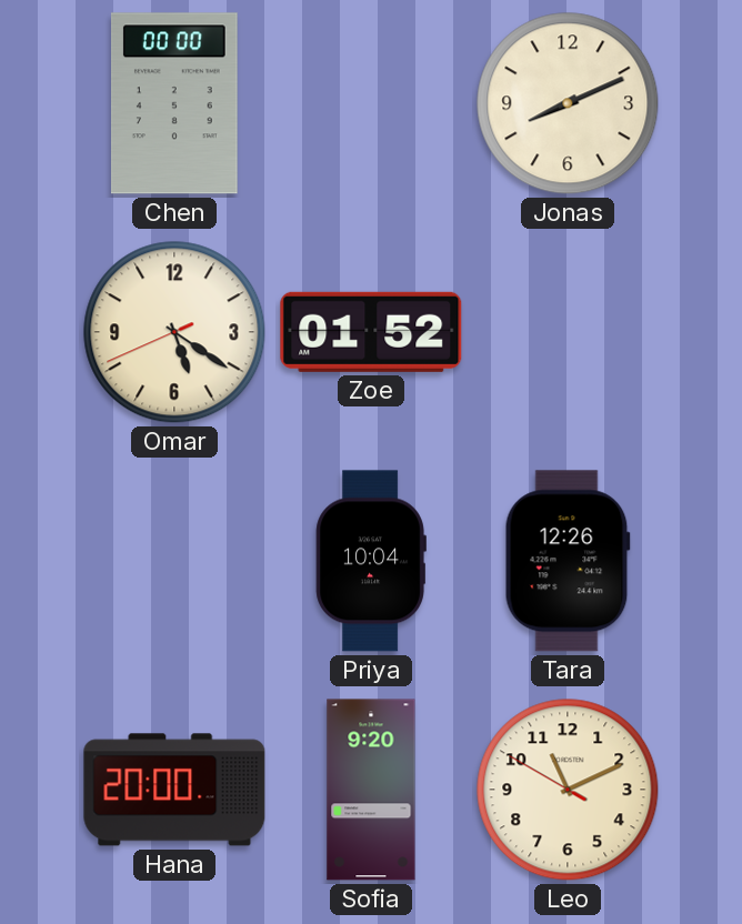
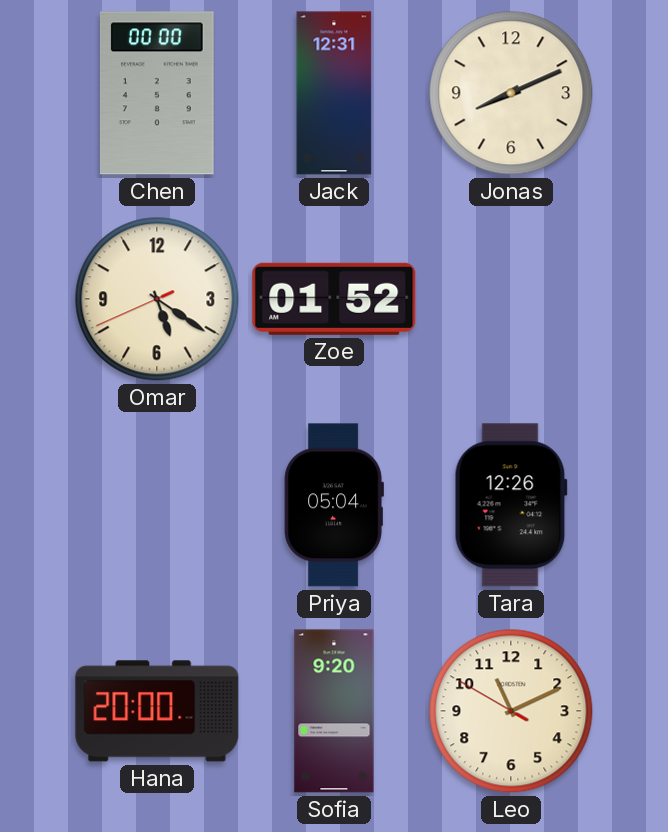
Jack: none -> 12:31 (334, 93)
Priya: 10:04 -> 05:04 (334, 505)
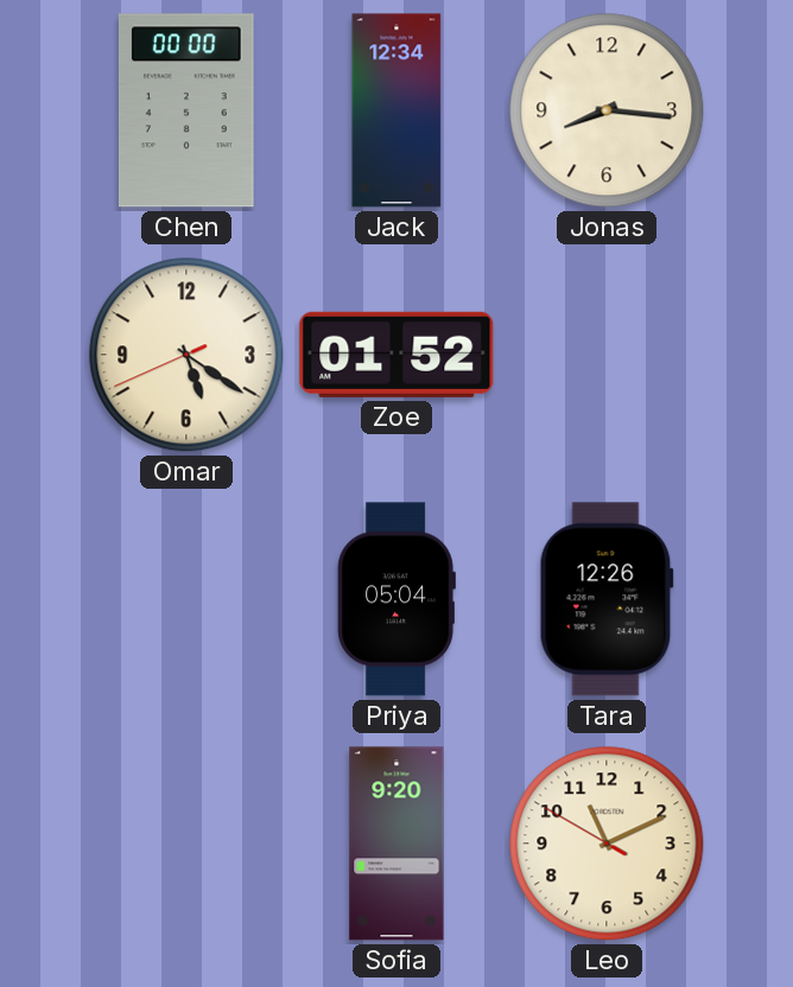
Jack: 12:31 -> 12:34 (396, 110)
Jonas: 8:11 -> 8:16 (607, 110)
Hana: 20:00 -> none (157, 711)
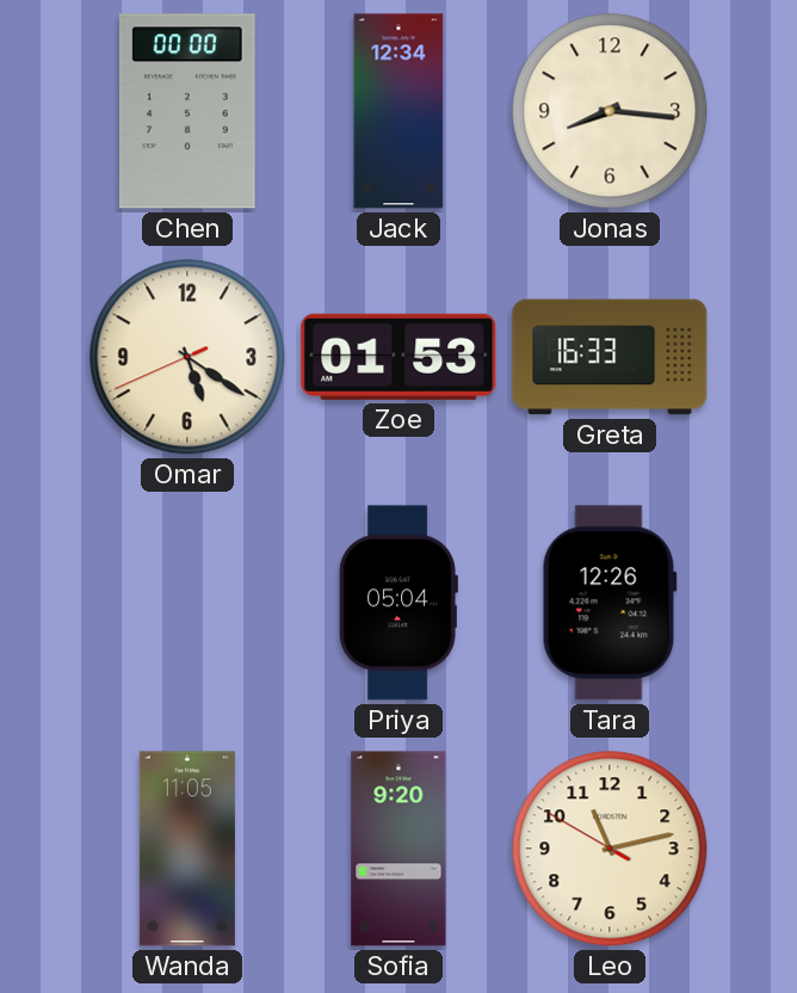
Zoe: 01:52 -> 01:53 (398, 357)
Greta: none -> 16:33 (610, 357)
Wanda: none -> 11:05 (187, 849)
Leo: 11:10 -> 11:12 (610, 849)
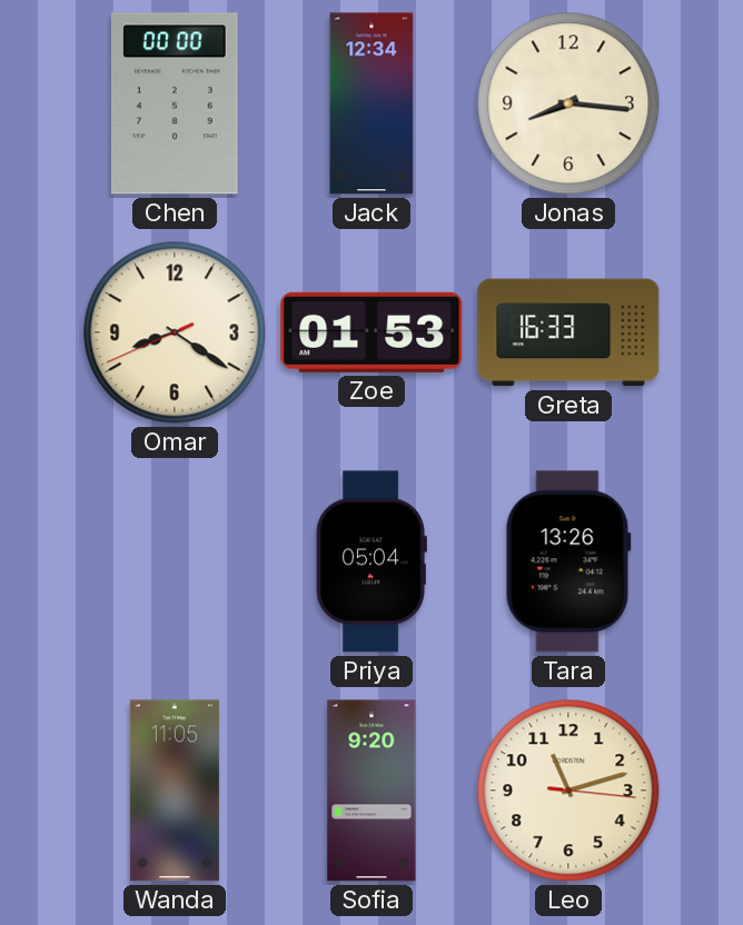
Omar: 5:20 -> 8:20 (175, 332)
Tara: 12:26 -> 13:26 (568, 561)
Leo: 11:12:50 -> 11:12:16 (568, 790)
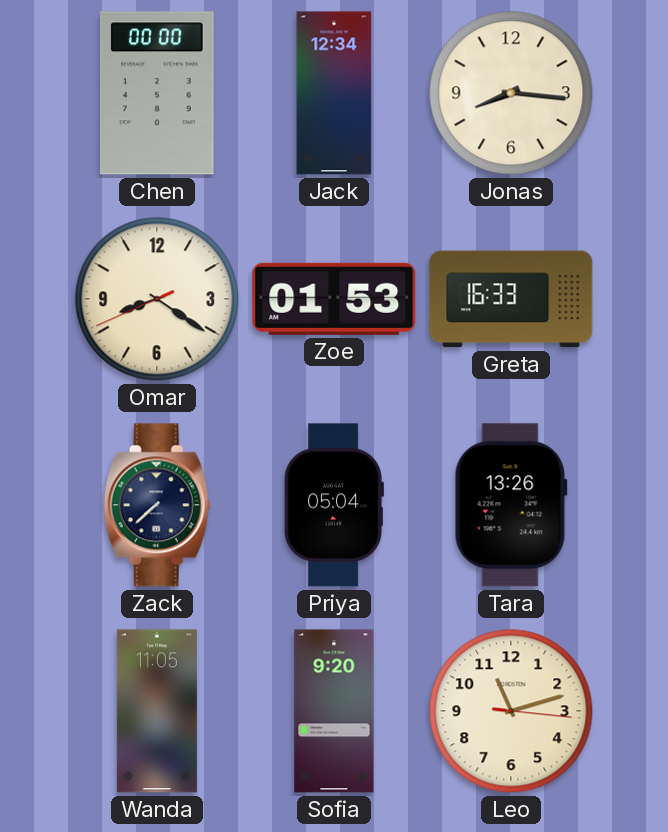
Zack: none -> 7:38 (157, 505)
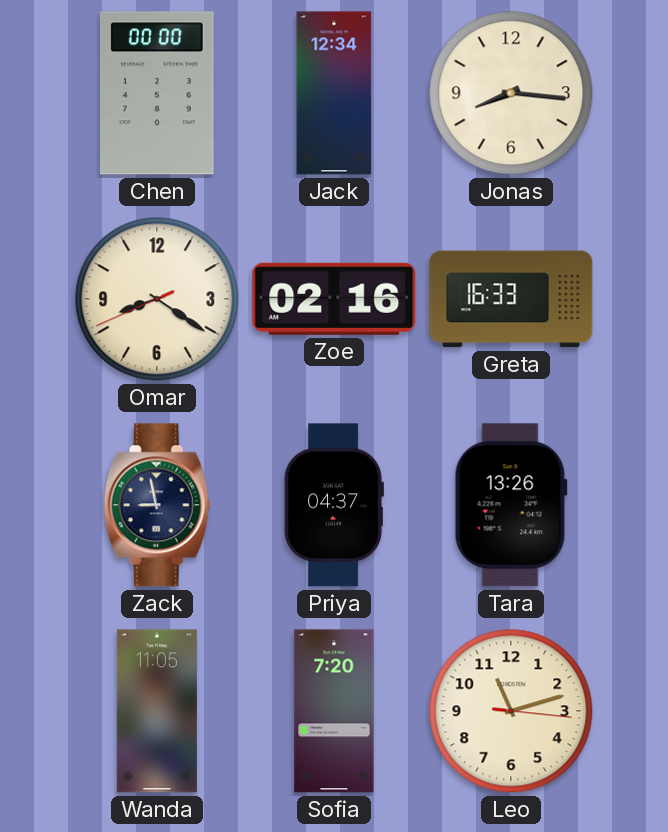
Zoe: 01:53 -> 02:16 (334, 299)
Zack: 7:38 -> 8:58 (157, 505)
Priya: 05:04 -> 04:37 (334, 505)
Sofia: 9:20 -> 7:20 (334, 711)
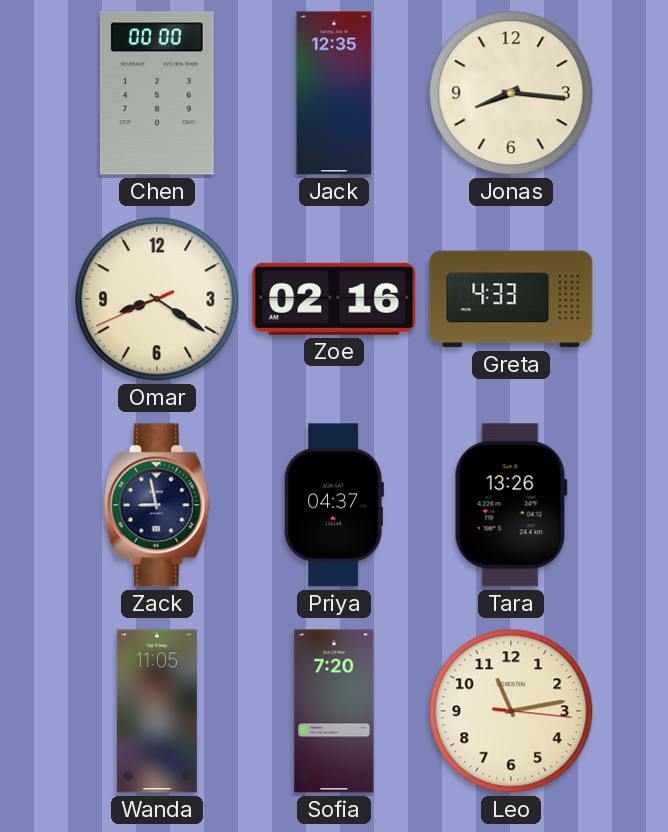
Jack: 12:34 -> 12:35 (334, 93)
Greta: 16:33 -> 4:33 (511, 299)
Leo: 11:12 -> 11:13 (511, 711)
